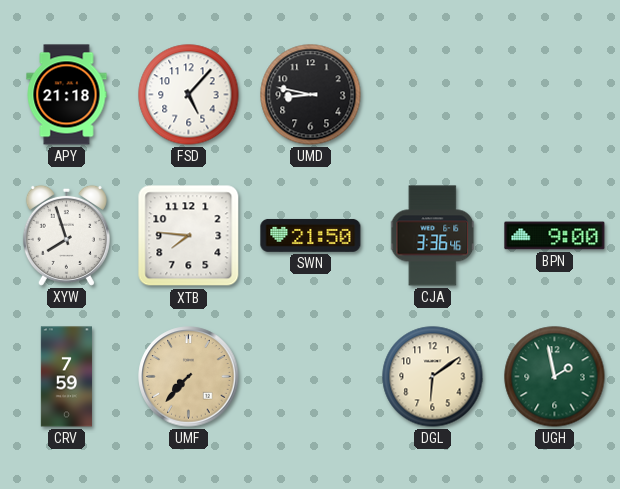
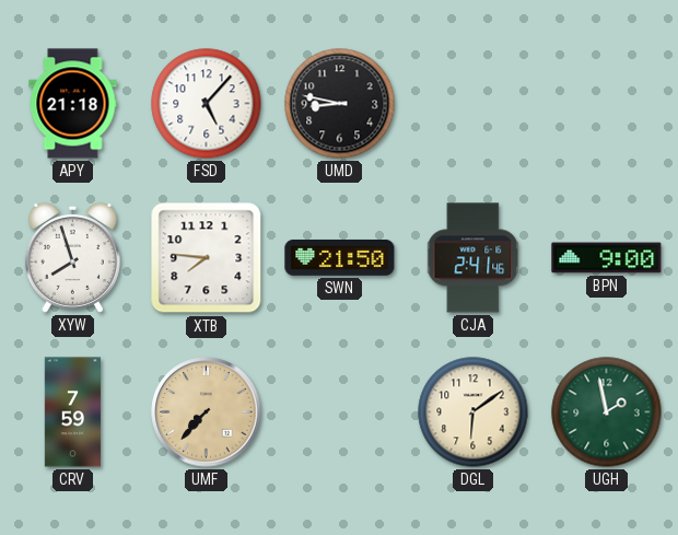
CJA: 3:36 -> 2:41 (474, 258)
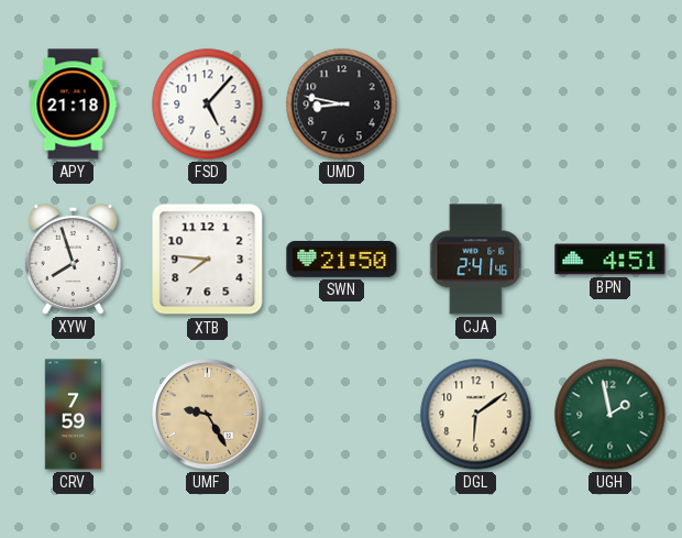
BPN: 9:00 -> 4:51 (610, 260)
UMF: 7:37 -> 9:25 (208, 415)
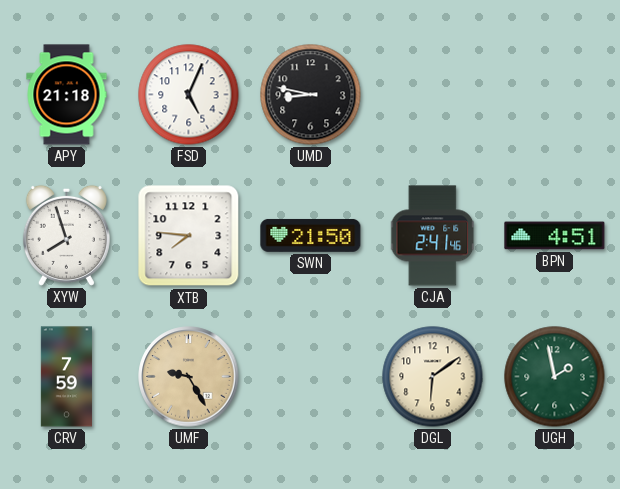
FSD: 5:07 -> 5:04 (189, 95)
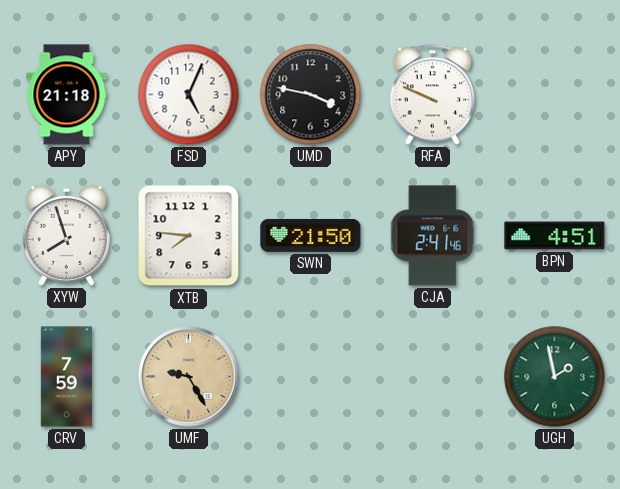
UMD: 8:47 -> 3:47 (311, 95)
RFA: none -> 9:49 (433, 95)
DGL: 6:09 -> none (433, 377)
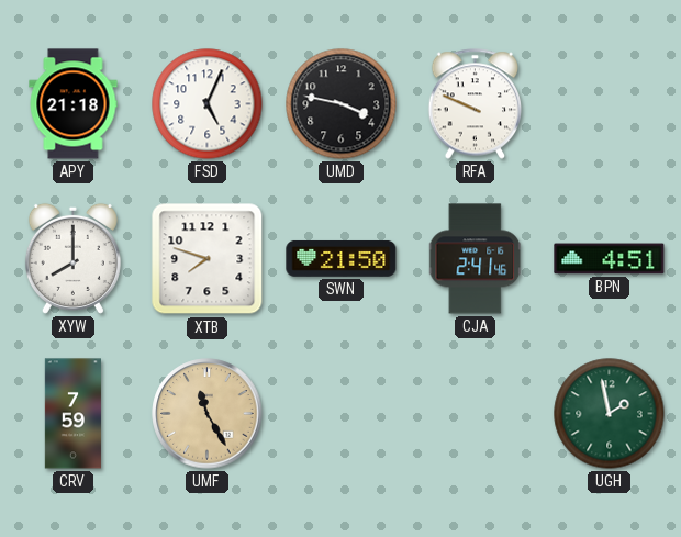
XYW: 7:57 -> 8:00 (72, 258)
XTB: 7:46 -> 7:48 (208, 259)
UMF: 9:25 -> 11:25 (208, 414)
